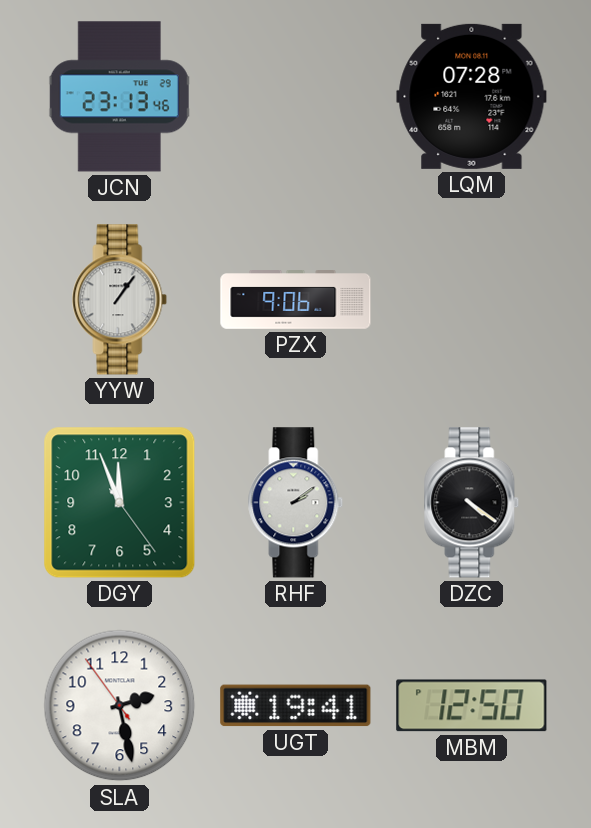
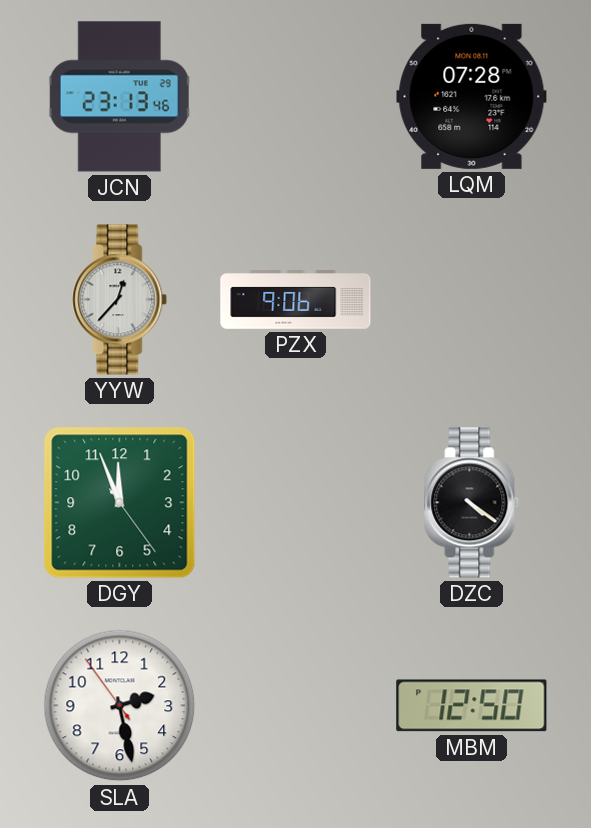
YYW: 1:06 -> 12:37 (120, 300)
RHF: 2:09 -> none (296, 503)
UGT: 19:41 -> none (296, 706)
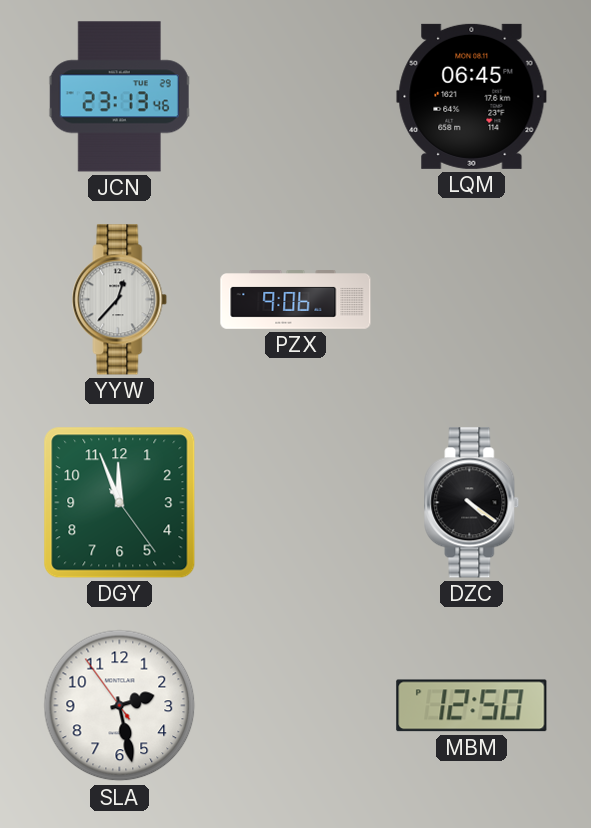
LQM: 07:28 -> 06:45 (472, 96)
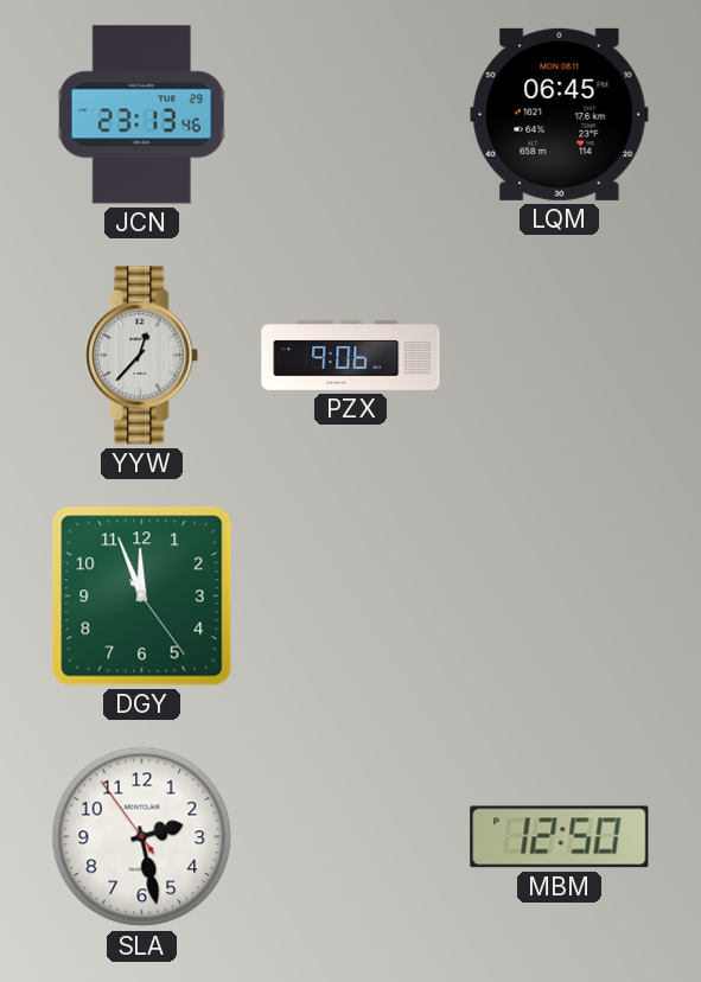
DZC: 4:21 -> none (472, 503)
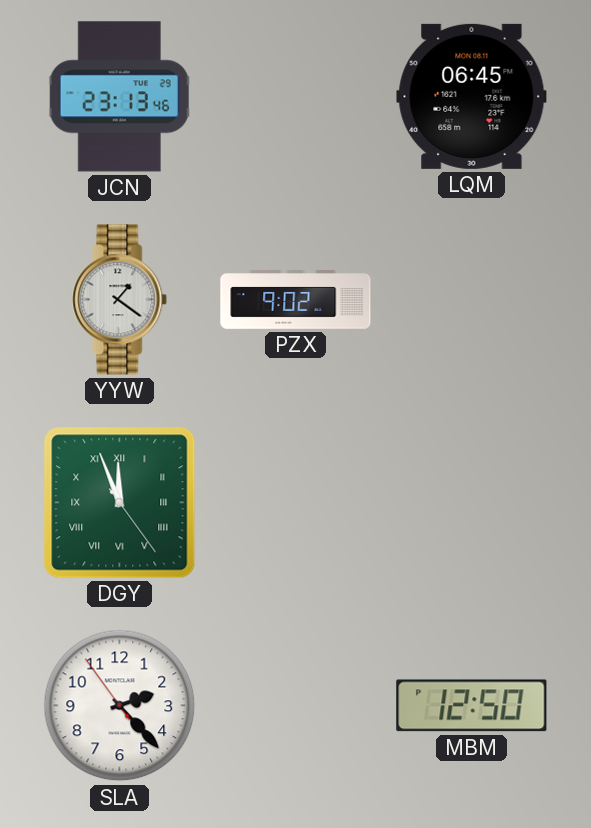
YYW: 12:37 -> 1:21 (120, 300)
PZX: 9:06 -> 9:02 (296, 300)
DGY numerals: Arabic -> Roman (120, 503)
SLA: 2:27 -> 2:22 (120, 706)
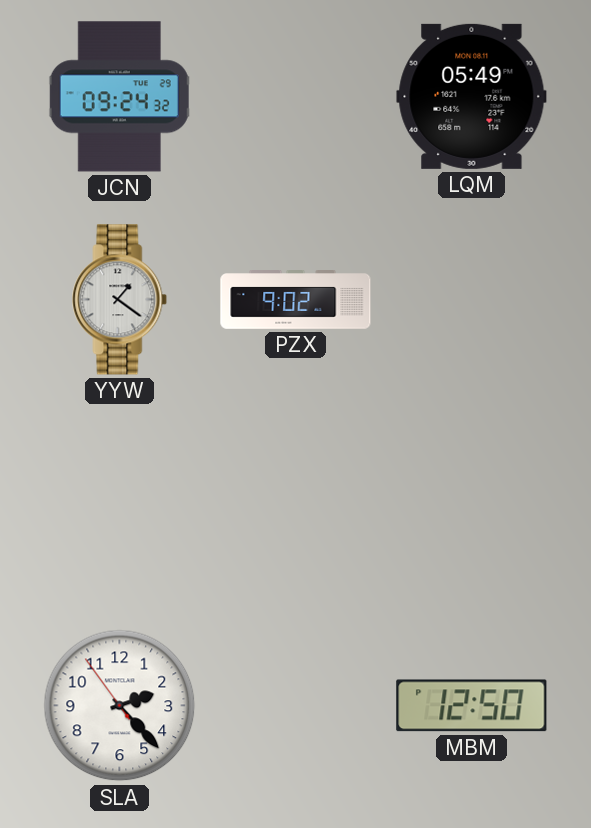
JCN: 23:13 -> 09:24 (120, 97)
LQM: 06:45 -> 05:49 (472, 96)
DGY: 11:56 -> none (120, 503)
